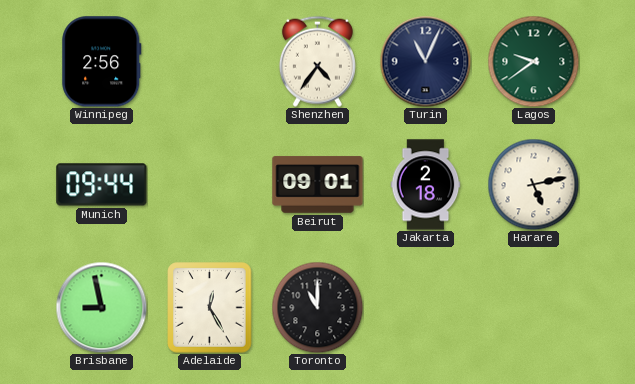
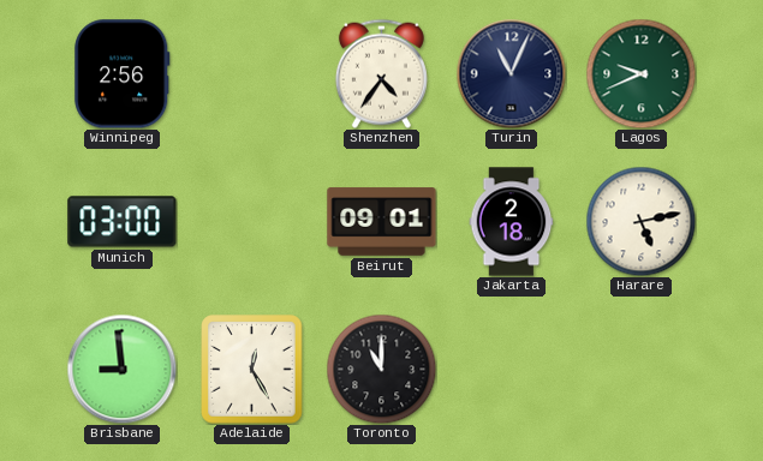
Lagos: 9:39 -> 9:41 (640, 73)
Munich: 09:44 -> 03:00 (123, 222)
Brisbane: 8:58 -> 8:59 (121, 369)
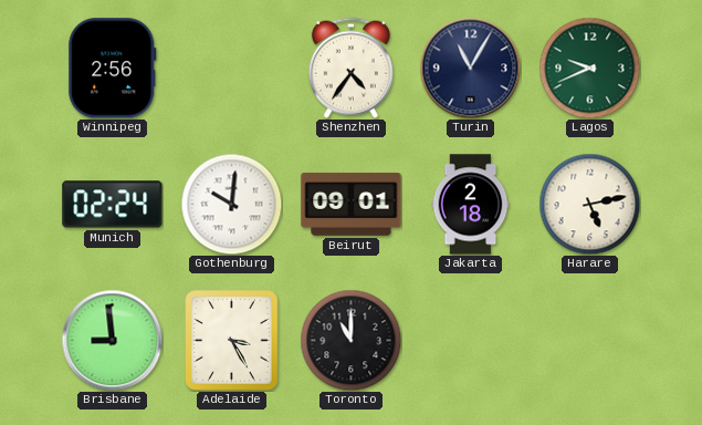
Turin: 11:04 -> 11:05 (470, 68)
Munich: 03:00 -> 02:24 (113, 205)
Gothenburg: none -> 10:01 (231, 204)
Adelaide: 12:25 -> 3:25 (232, 341)
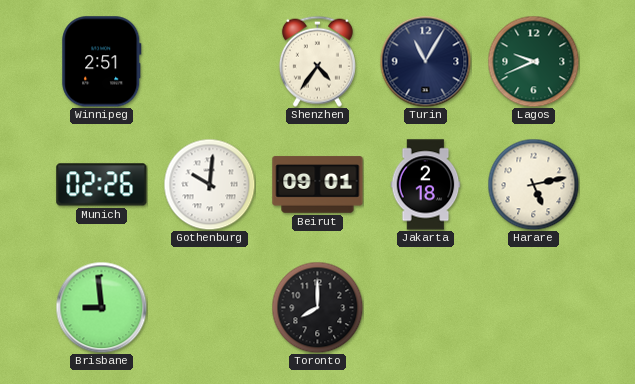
Winnipeg: 2:56 -> 2:51 (102, 62)
Munich: 02:24 -> 02:26 (102, 185)
Adelaide: 3:25 -> none (232, 341)
Toronto: 11:00 -> 8:00 (317, 307)
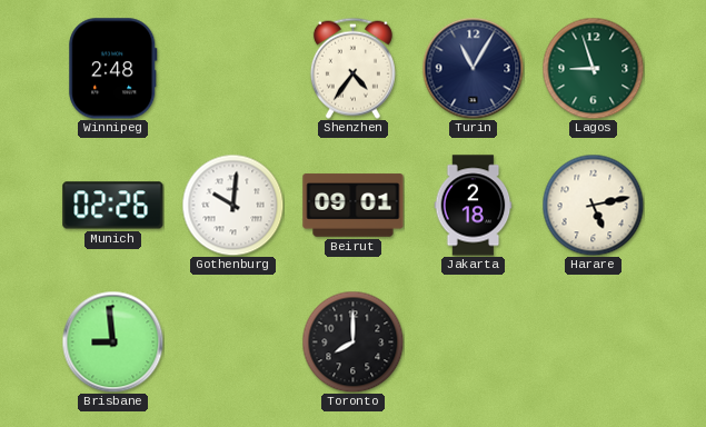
Winnipeg: 2:51 -> 2:48 (113, 69)
Lagos: 9:41 -> 8:57 (593, 68)
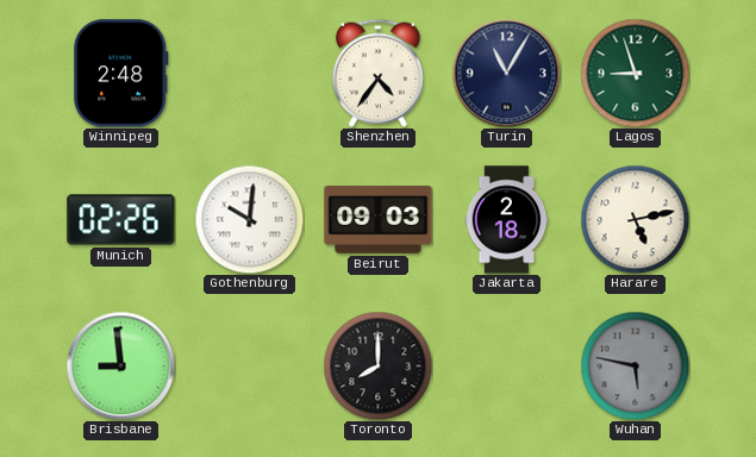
Beirut: 09:01 -> 09:03 (379, 220)
Wuhan: none -> 5:47 (635, 365)
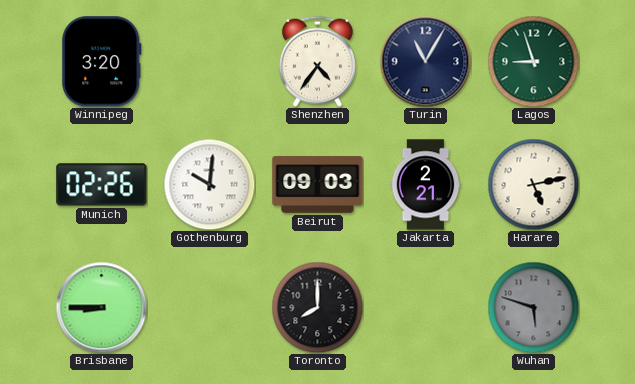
Winnipeg: 2:48 -> 3:20 (102, 62)
Jakarta: 2:18 -> 2:21 (426, 185)
Brisbane: 8:59 -> 8:45 (101, 307)
Wuhan: 5:47 -> 5:48 (533, 307)
